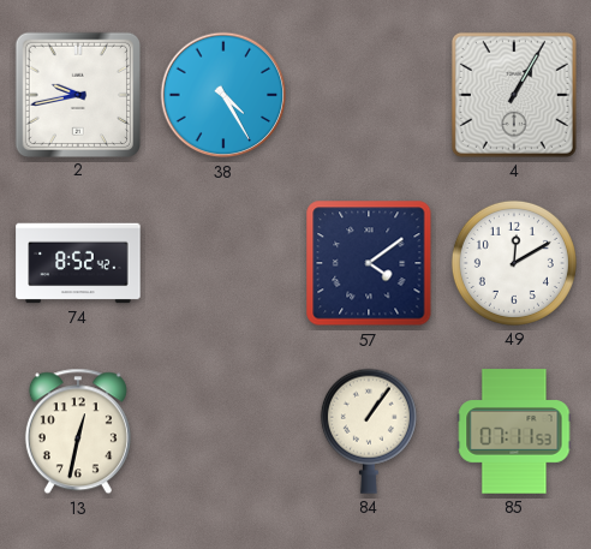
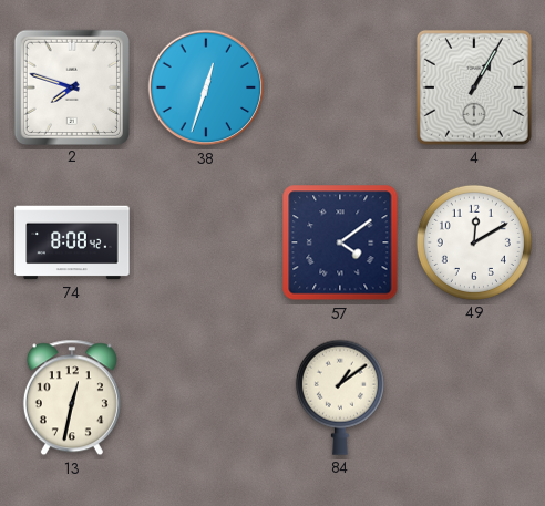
2: 9:43 -> 7:48 (71, 86)
38: 4:25 -> 12:33 (206, 87)
74: 8:52 -> 8:08 (72, 242)
84: 1:06 -> 1:09 (340, 397)
85: 07:11 -> none (514, 431)
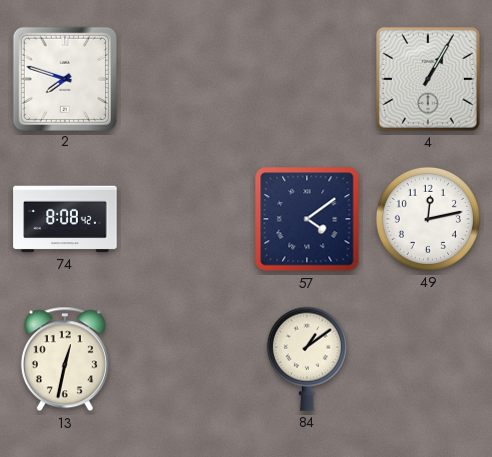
38: 12:33 -> none (206, 87)
49: 12:10 -> 12:13 (428, 219)
